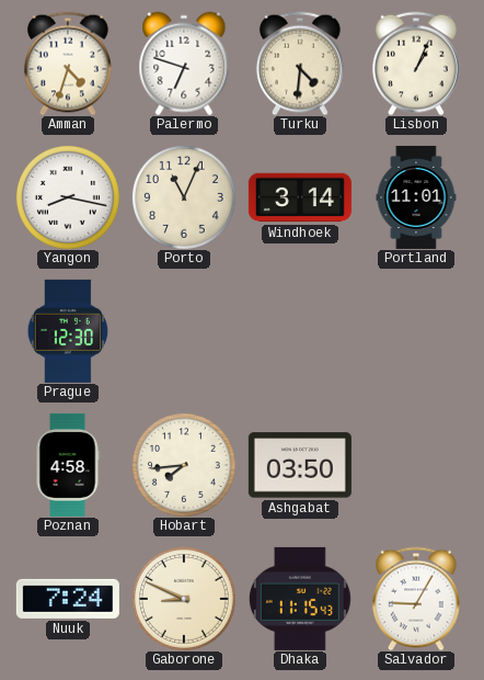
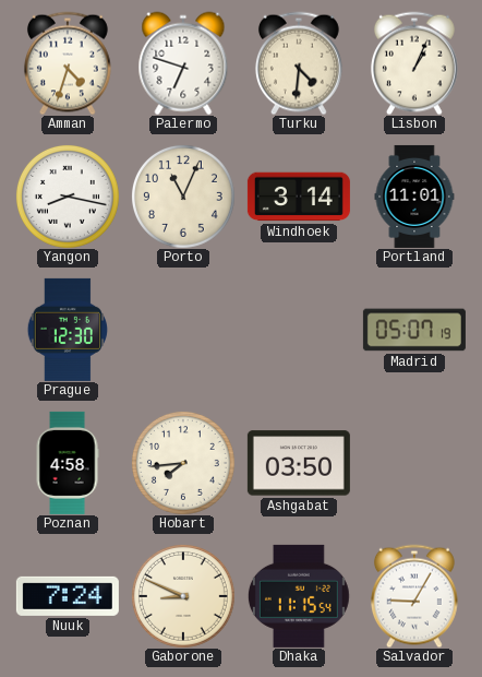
Madrid: none -> 05:07 (414, 330)
Dhaka: 11:15:43 -> 11:15:54 (299, 596)
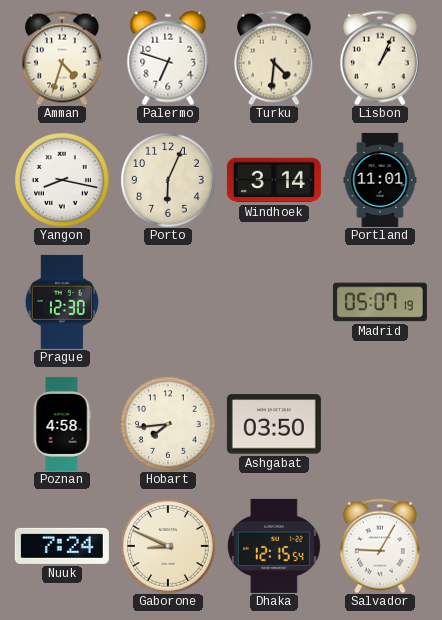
Porto: 11:04 -> 6:04 (168, 180)
Dhaka: 11:15 -> 12:15 (274, 546)
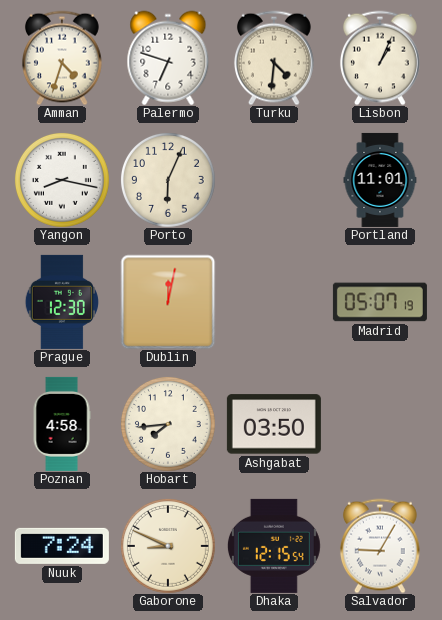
Windhoek: 3:14 -> none (274, 180)
Dublin: none -> 12:02 (168, 302)
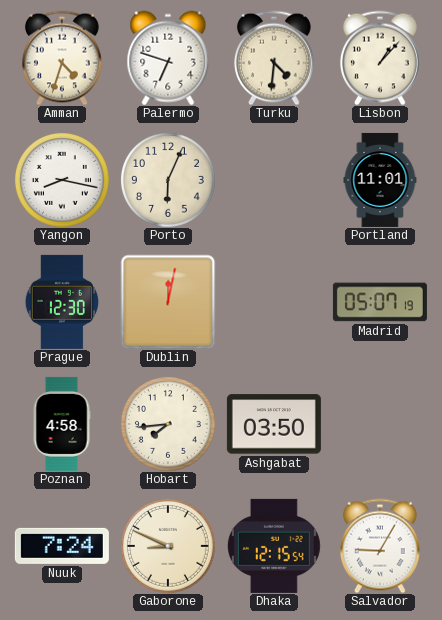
Lisbon: 1:04 -> 1:07 (380, 58)
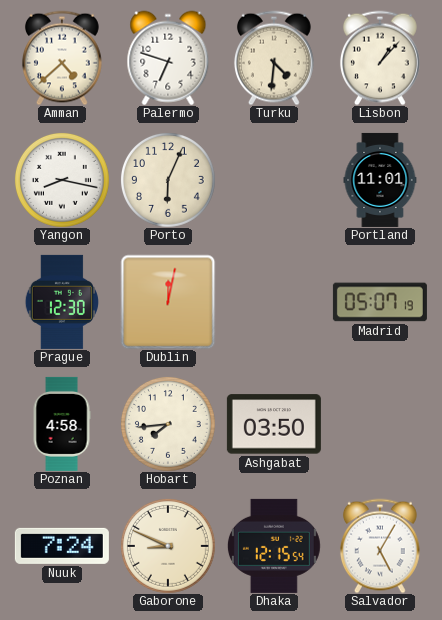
Amman: 4:33 -> 4:38 (62, 58)
Salvador: 9:05 -> 5:05 (380, 546)
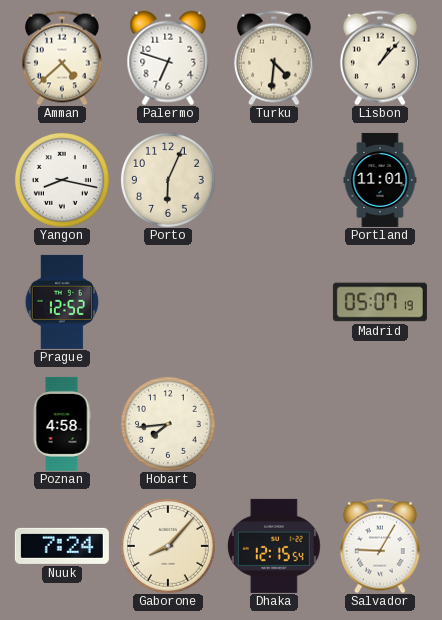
Prague: 12:30 -> 12:52 (62, 302)
Dublin: 12:02 -> none (168, 302)
Ashgabat: 03:50 -> none (274, 424)
Gaborone: 8:49 -> 8:07 (168, 546)
Salvador: 5:05 -> 9:05 (380, 546)
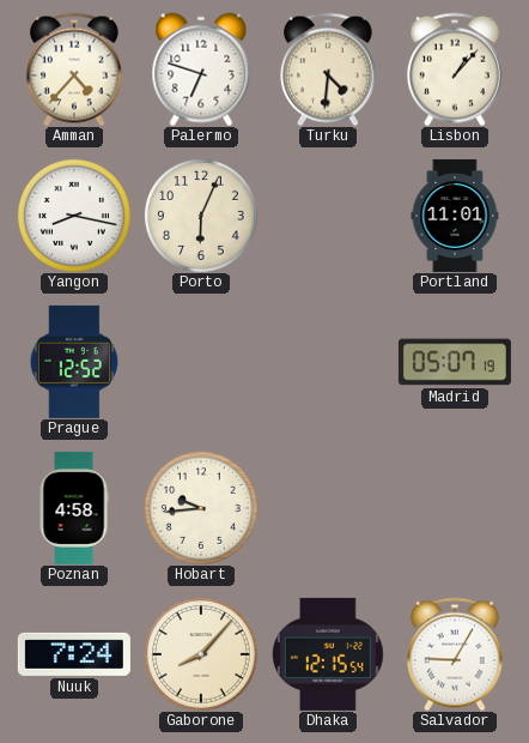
Amman: 4:38 -> 4:37 (74, 70)
Hobart: 7:44 -> 9:44 (201, 508)
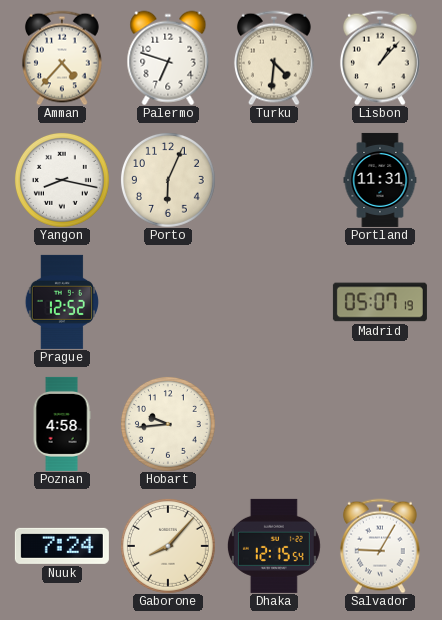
Portland: 11:01 -> 11:31 (380, 180)
